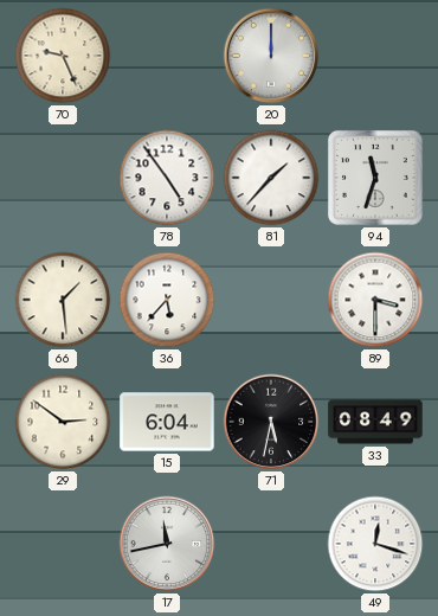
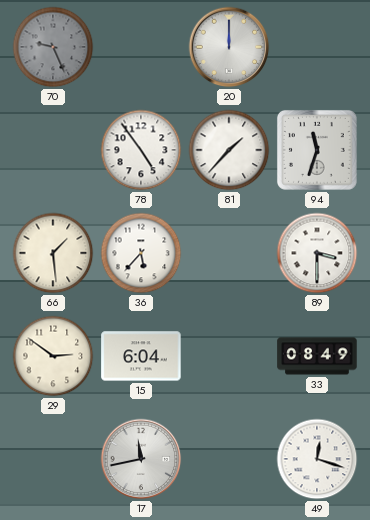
70 dial: cream -> grey (53, 47)
71: 5:32 -> none (271, 422)
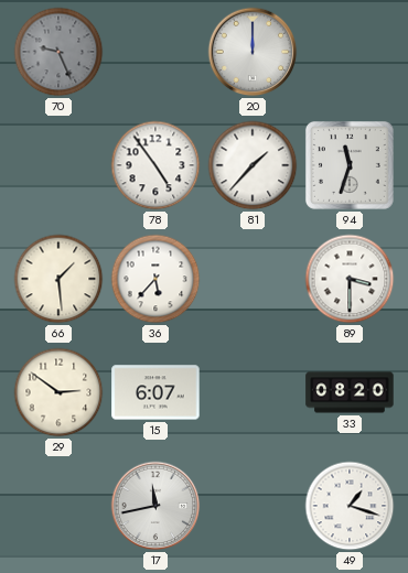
15: 6:04 -> 6:07 (155, 392)
33: 08:49 -> 08:20 (350, 392)
49: 12:18 -> 1:18 (350, 506)
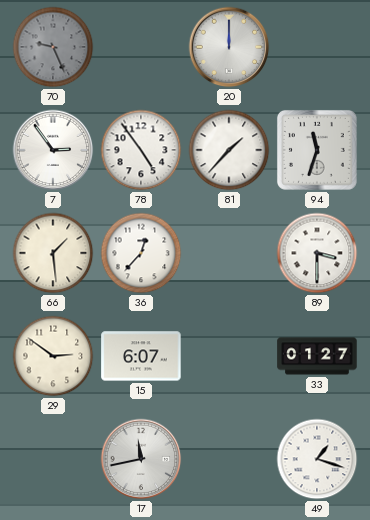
7: none -> 2:54 (53, 150)
36: 5:37 -> 12:37 (141, 253)
33: 08:20 -> 01:27 (317, 356)
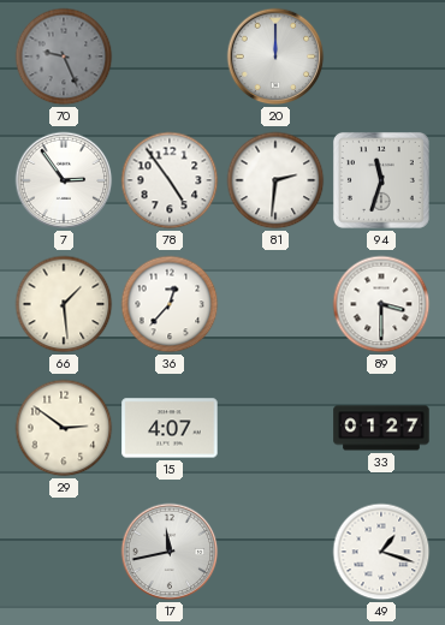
81: 1:37 -> 2:31 (275, 180)
15: 6:07 -> 4:07 (170, 428)
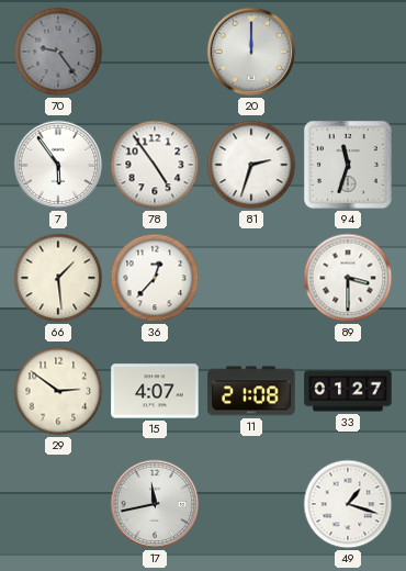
70: 9:26 -> 9:24 (58, 52)
7: 2:54 -> 5:54 (58, 165)
81: 2:31 -> 2:33 (251, 165)
11: none -> 21:08 (251, 391)
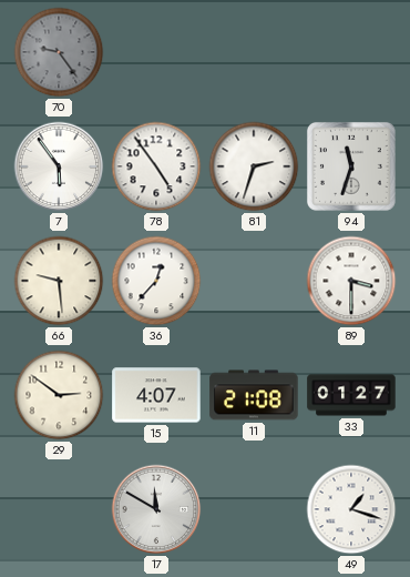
20: 12:00 -> none (251, 52)
66: 1:29 -> 9:29 (59, 281)
17: 11:43 -> 11:50 (156, 509)
